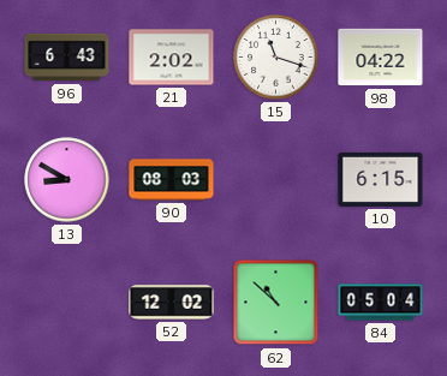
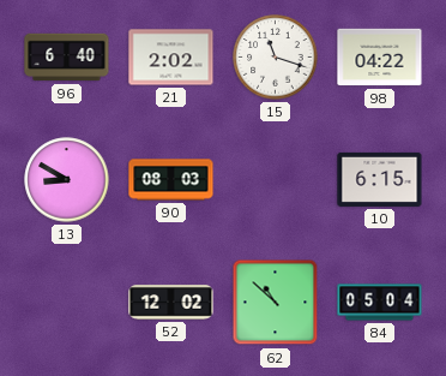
96: 6:43 -> 6:40 (67, 58)
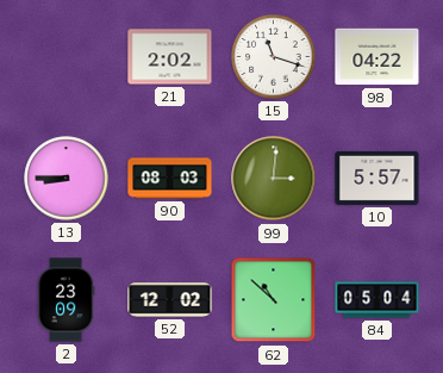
96: 6:40 -> none (67, 58)
13: 8:50 -> 8:45 (67, 179)
99: none -> 3:01 (274, 179)
10: 6:15 -> 5:57 (378, 178)
2: none -> 23:09 (65, 300)
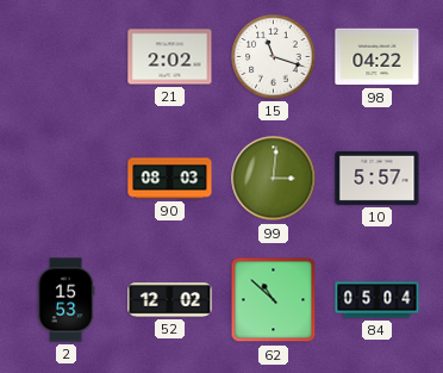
13: 8:45 -> none (67, 179)
2: 23:09 -> 15:53 (65, 300)
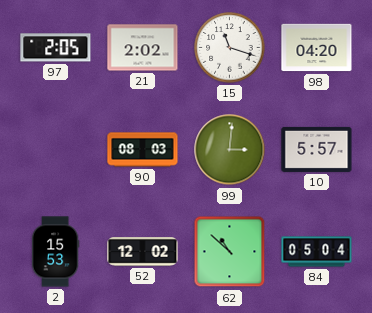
97: none -> 2:05 (56, 48)
98: 04:22 -> 04:20 (317, 48)
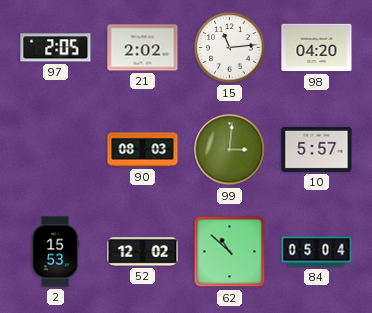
15: 11:18 -> 11:14 (230, 48)
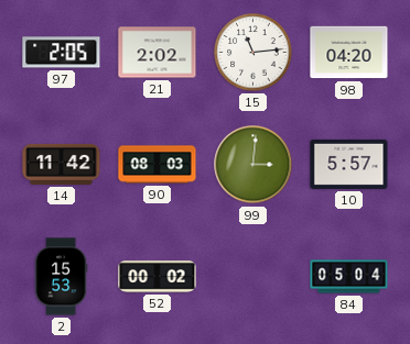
14: none -> 11:42 (62, 164)
52: 12:02 -> 00:02 (158, 277)
62: 10:52 -> none (230, 252)
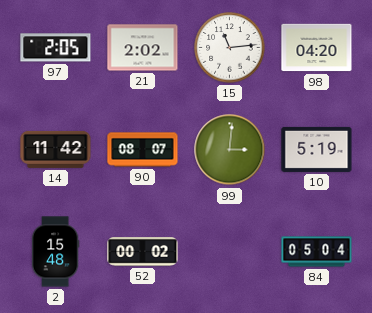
90: 08:03 -> 08:07 (143, 150)
10: 5:57 -> 5:19 (317, 149)
2: 15:53 -> 15:48 (55, 252)
